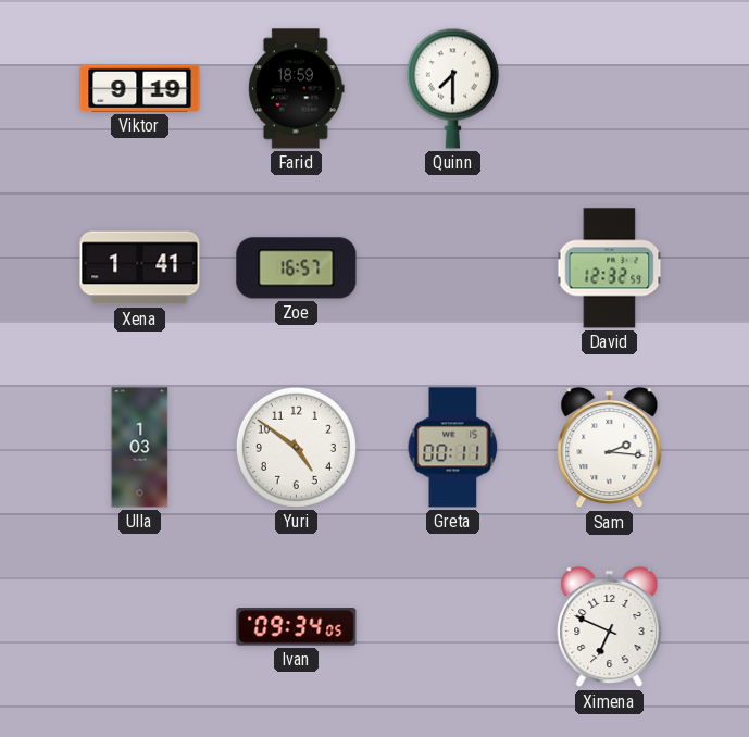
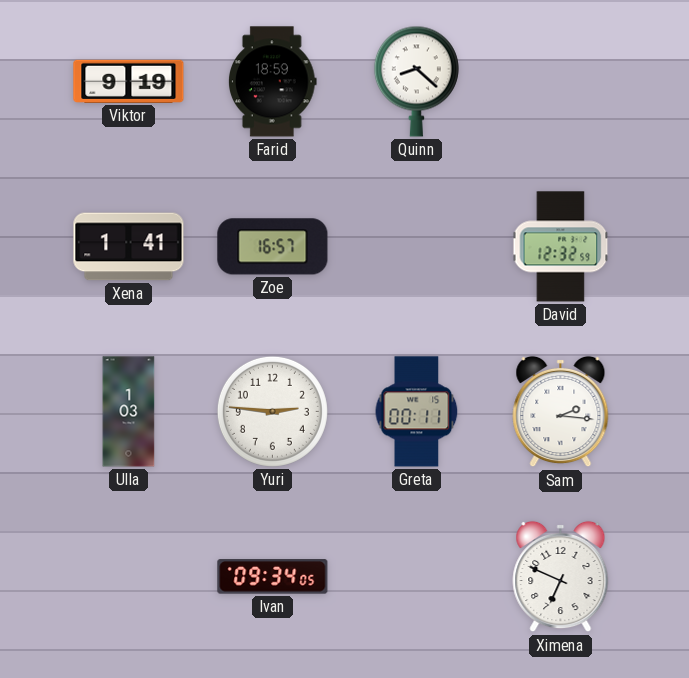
Quinn: 7:30 -> 8:22 (416, 81)
Yuri: 4:51 -> 2:46 (272, 411)
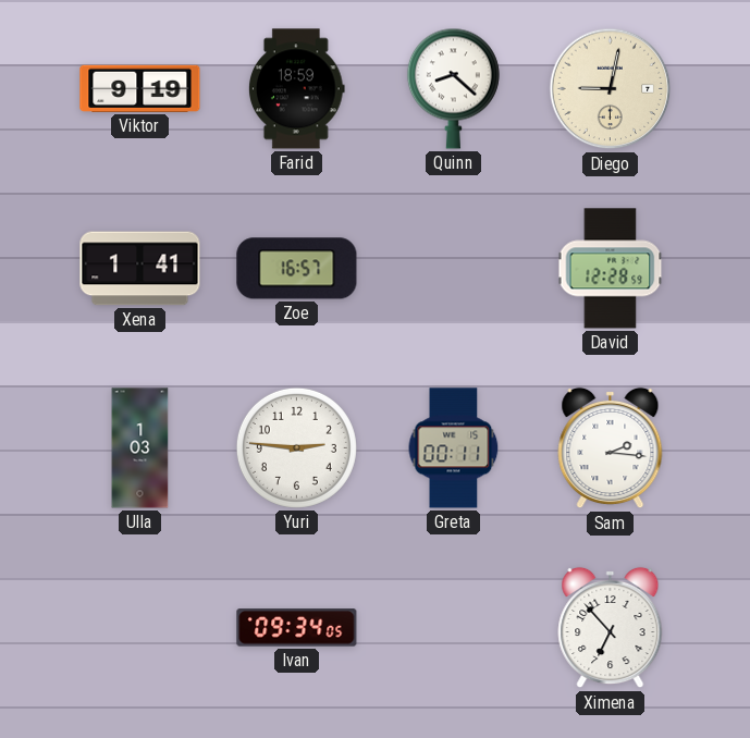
Diego: none -> 9:02 (611, 89)
David: 12:32 -> 12:28 (611, 269)
Ximena: 6:49 -> 6:53 (611, 628)
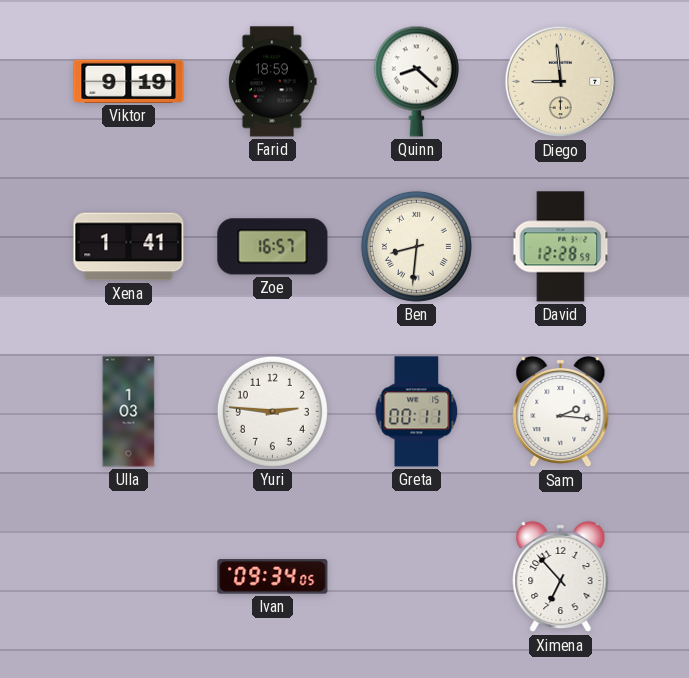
Diego: 9:02 -> 8:59 (561, 82)
Ben: none -> 8:31 (416, 246)
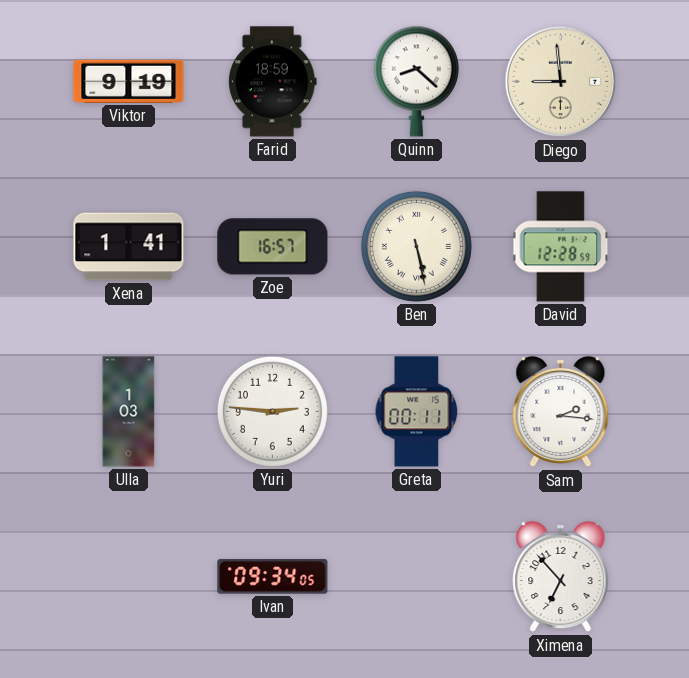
Ben: 8:31 -> 5:28 (416, 246)
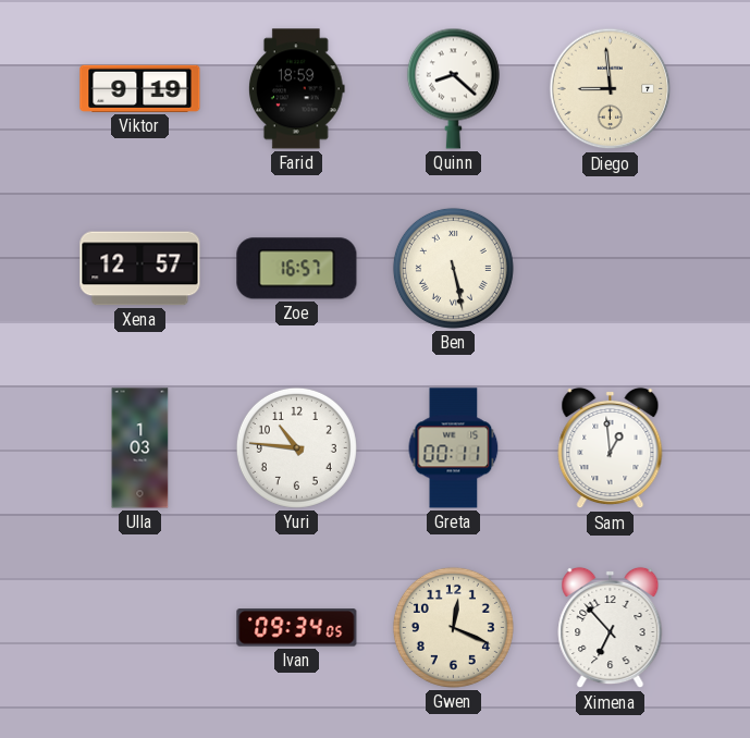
Xena: 1:41 -> 12:57 (140, 269)
David: 12:28 -> none (561, 247)
Yuri: 2:46 -> 10:46 (296, 447)
Sam: 2:16 -> 12:59 (611, 448)
Gwen: none -> 12:19 (453, 627)
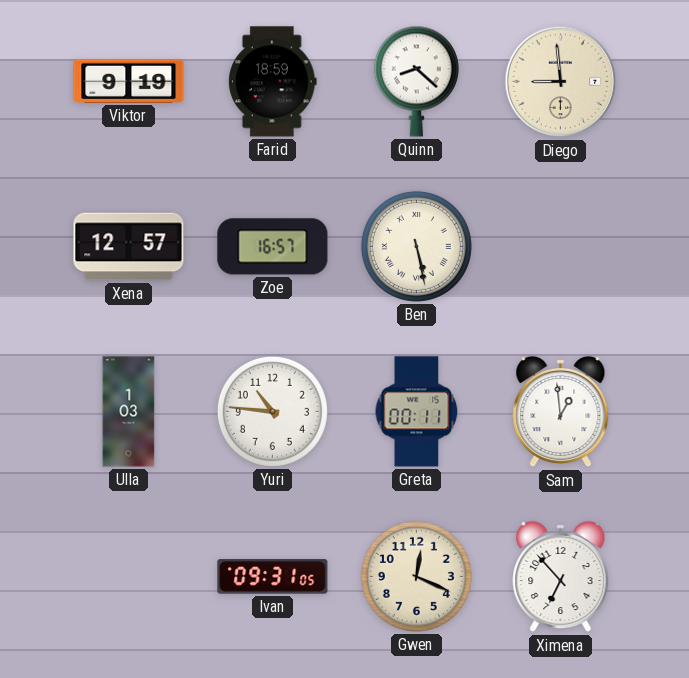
Ivan: 09:34 -> 09:31 (273, 577)
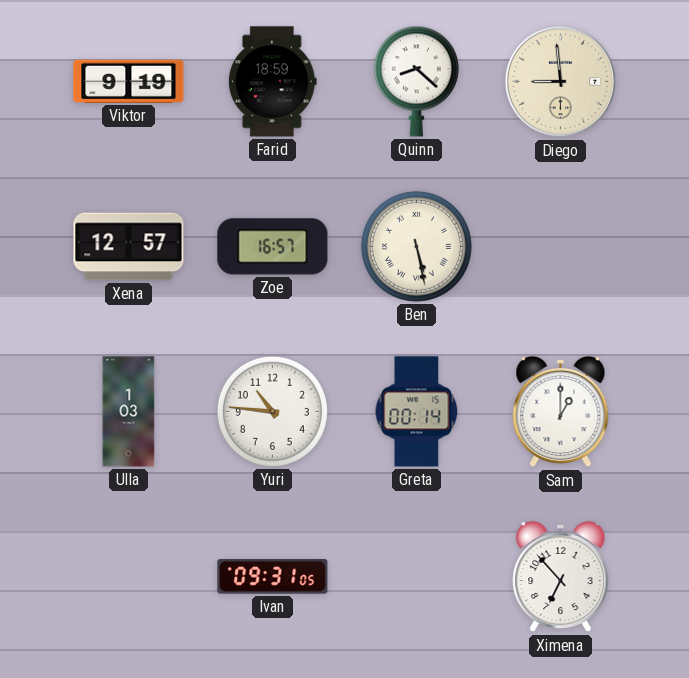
Greta: 00:11 -> 00:14 (417, 412)
Sam: 12:59 -> 1:00 (561, 412)
Gwen: 12:19 -> none (416, 576)
